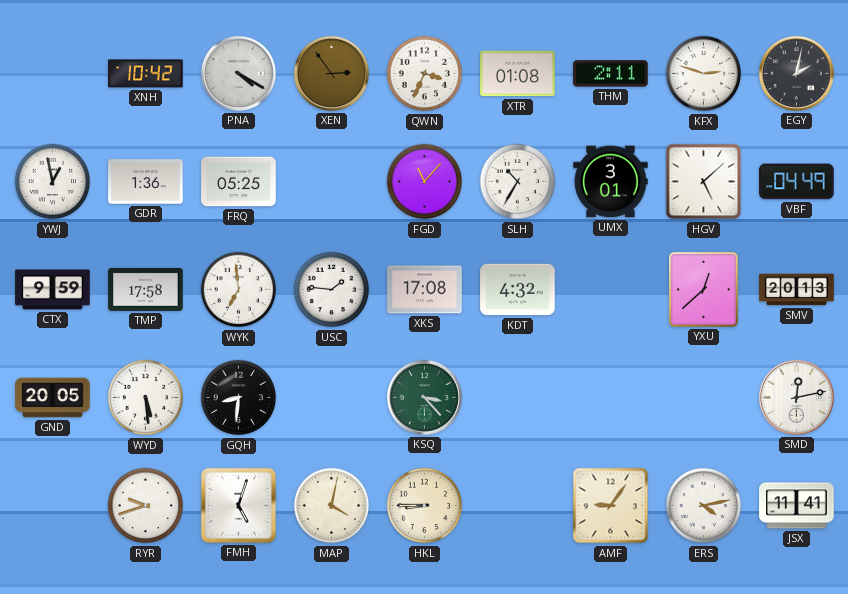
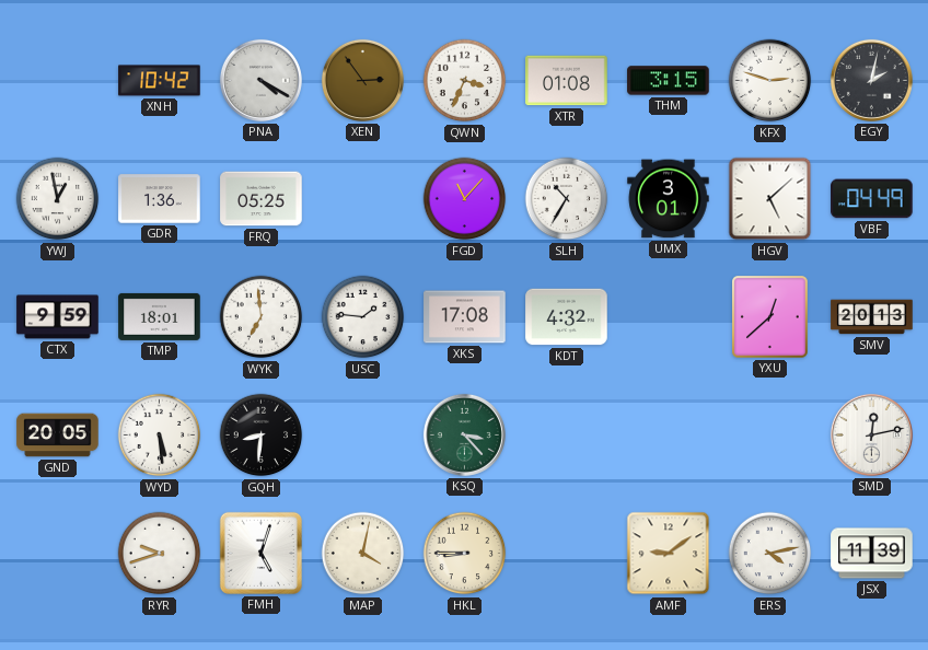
THM: 2:11 -> 3:15 (669, 81)
TMP: 17:58 -> 18:01 (160, 316)
AMF: 9:06 -> 9:09 (669, 554)
JSX: 11:41 -> 11:39 (872, 554)
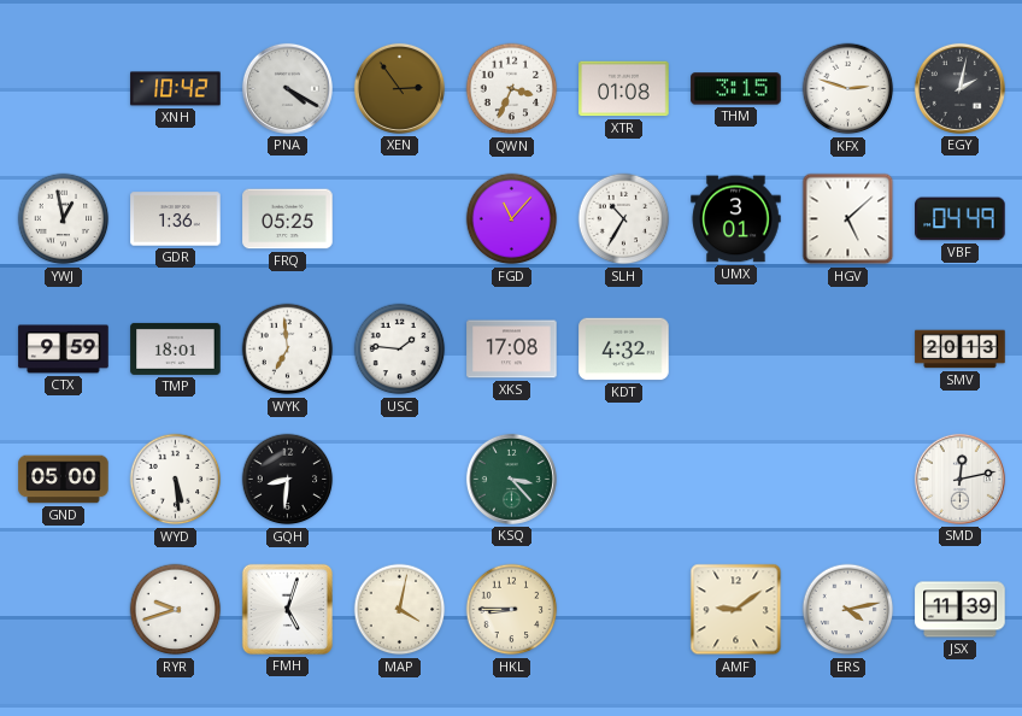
YXU: 12:38 -> none (770, 317)
GND: 20:05 -> 05:00 (64, 480)
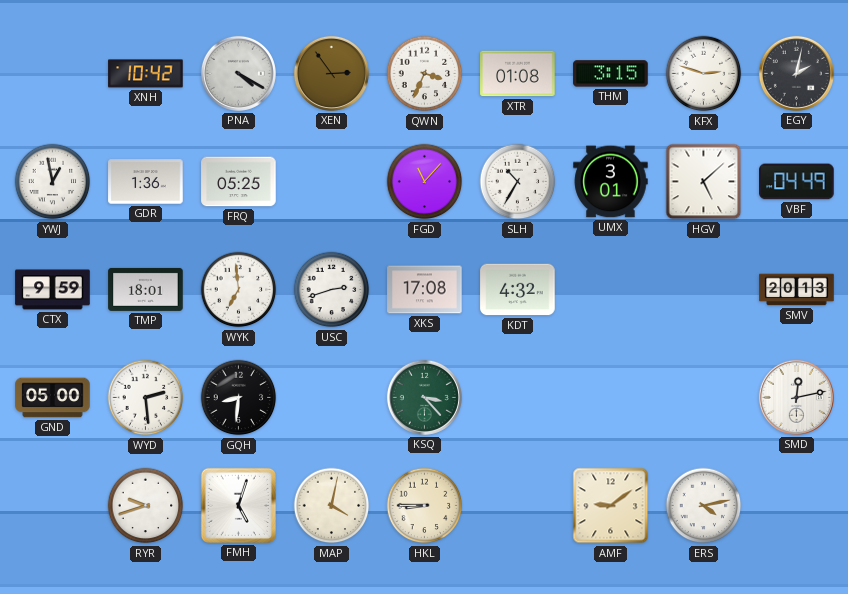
USC: 1:46 -> 2:42 (332, 290)
WYD: 5:29 -> 2:29 (146, 398)
JSX: 11:39 -> none (961, 610)
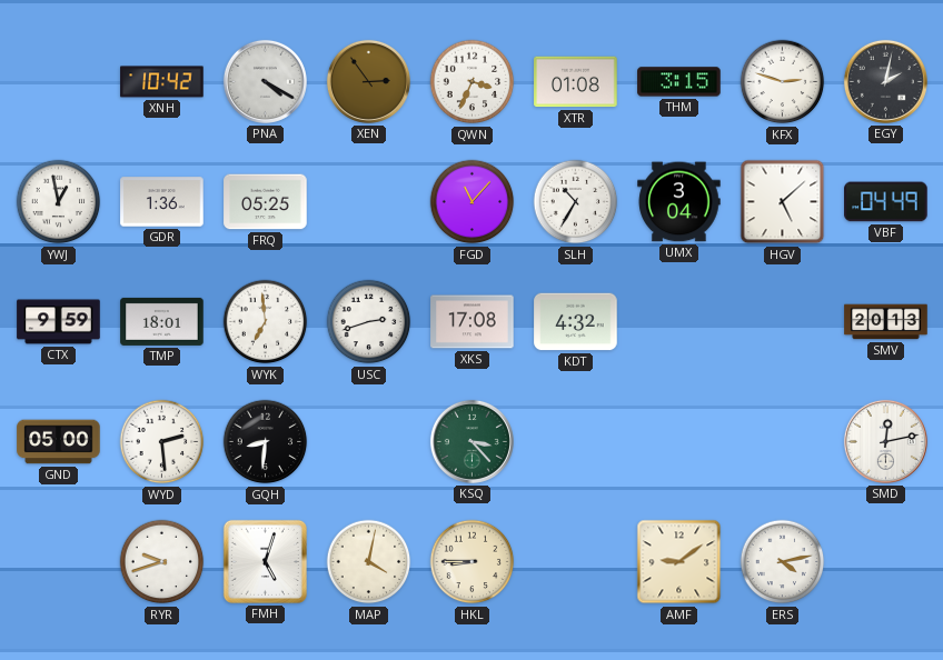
UMX: 3:01 -> 3:04 (679, 202)
